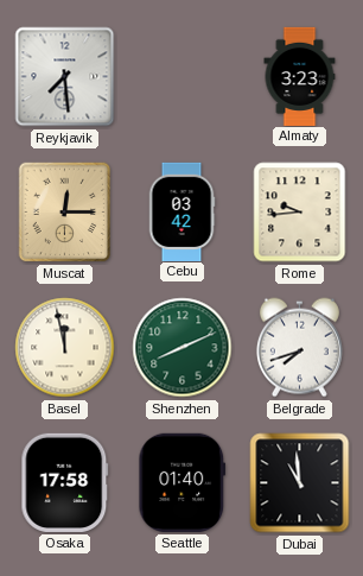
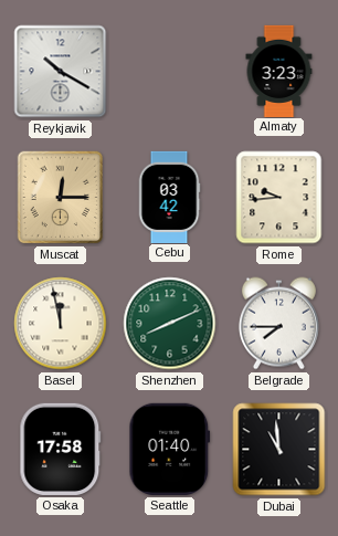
Reykjavik: 7:29 -> 10:20 (61, 72)
Belgrade: 7:42 -> 7:45 (278, 324)
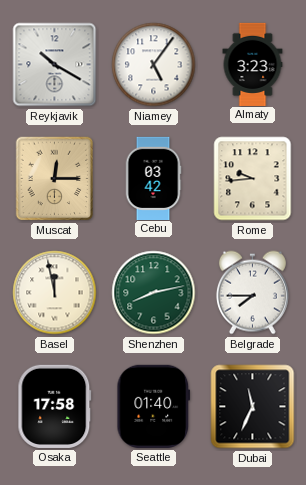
Niamey: none -> 5:06 (154, 65)
Shenzhen: 8:11 -> 8:13 (154, 293)
Dubai: 10:59 -> 11:34 (253, 407)
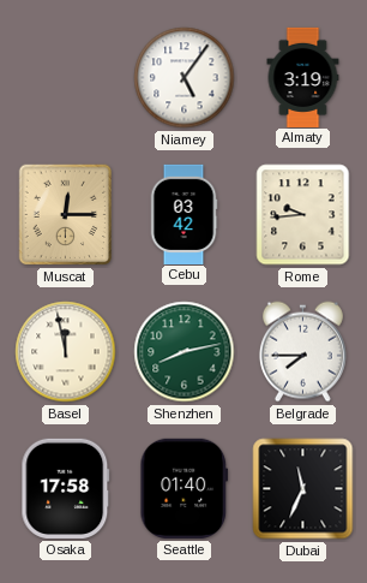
Reykjavik: 10:20 -> none (55, 65)
Almaty: 3:23 -> 3:19 (303, 77)
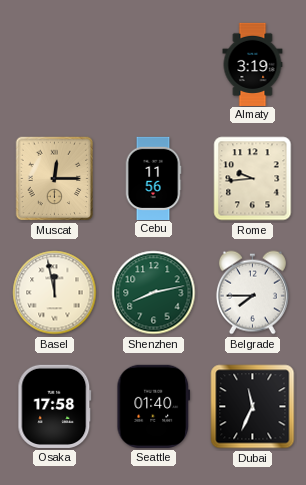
Niamey: 5:06 -> none (185, 78)
Cebu: 03:42 -> 11:56 (153, 178)
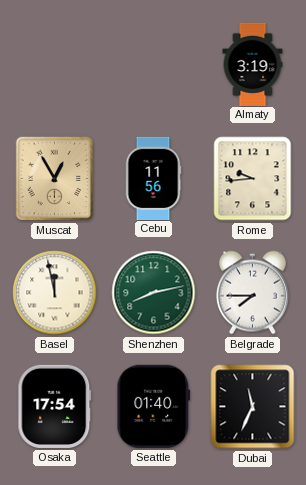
Muscat: 12:15 -> 12:55 (55, 179)
Osaka: 17:58 -> 17:54 (55, 406)
